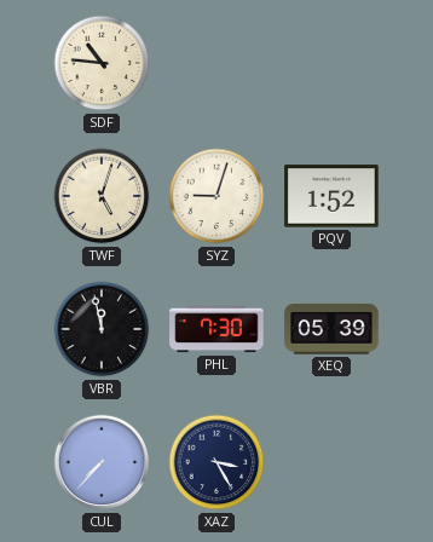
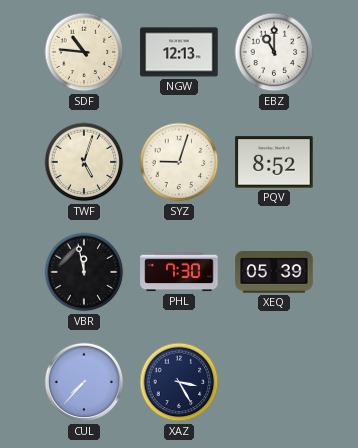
NGW: none -> 12:13 (179, 52)
EBZ: none -> 11:00 (274, 52)
PQV: 1:52 -> 8:52 (274, 162)
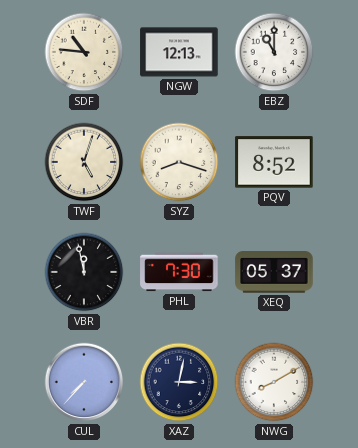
SYZ: 9:03 -> 8:18 (179, 162)
XEQ: 05:39 -> 05:37 (274, 272)
XAZ: 3:25 -> 3:02 (179, 382)
NWG: none -> 8:10 (274, 382)
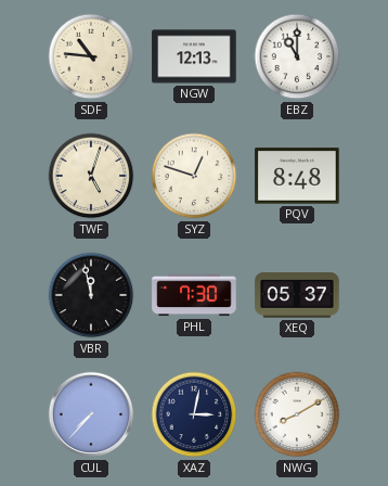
SYZ: 8:18 -> 12:48 (194, 176)
PQV: 8:52 -> 8:48 (297, 176)
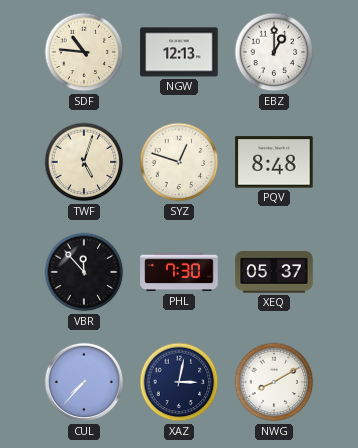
EBZ: 11:00 -> 1:00 (274, 52)
VBR: 11:58 -> 11:53 (84, 272)
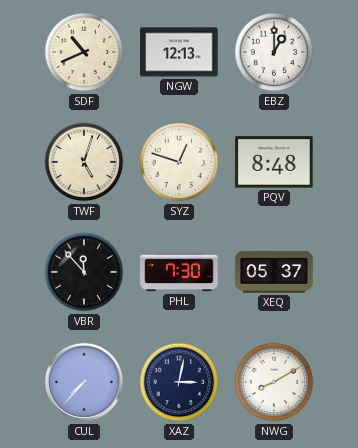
SDF: 10:46 -> 10:41 (84, 52)
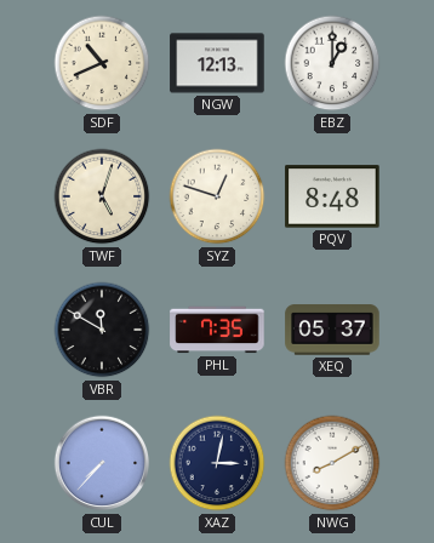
VBR: 11:53 -> 11:50 (102, 330)
PHL: 7:30 -> 7:35 (217, 330)
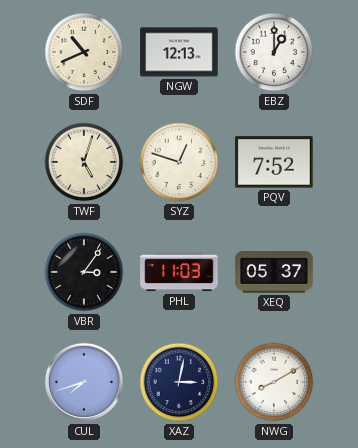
PQV: 8:48 -> 7:52 (274, 162)
VBR: 11:50 -> 3:06 (84, 272)
PHL: 7:35 -> 11:03 (179, 272)
CUL: 7:37 -> 7:42 (84, 382)
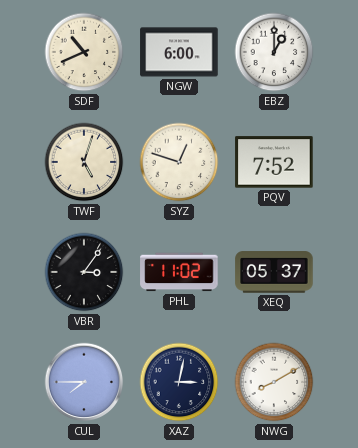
NGW: 12:13 -> 6:00 (179, 52)
PHL: 11:03 -> 11:02 (179, 272)
CUL: 7:42 -> 7:45 (84, 382)
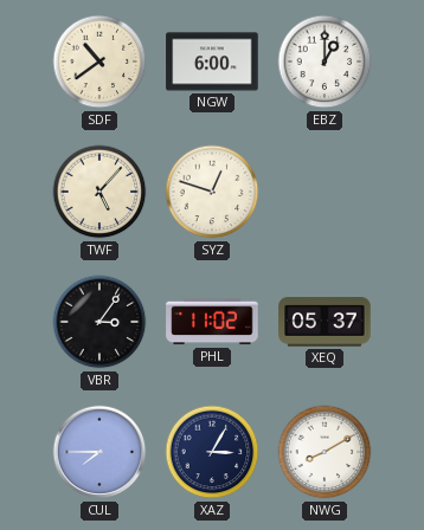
SDF: 10:41 -> 10:39 (99, 62)
TWF: 5:03 -> 5:07 (99, 192)
PQV: 7:52 -> none (274, 162)
XAZ: 3:02 -> 3:05 (212, 452)
